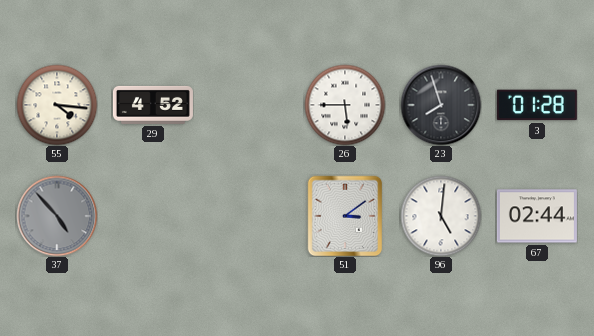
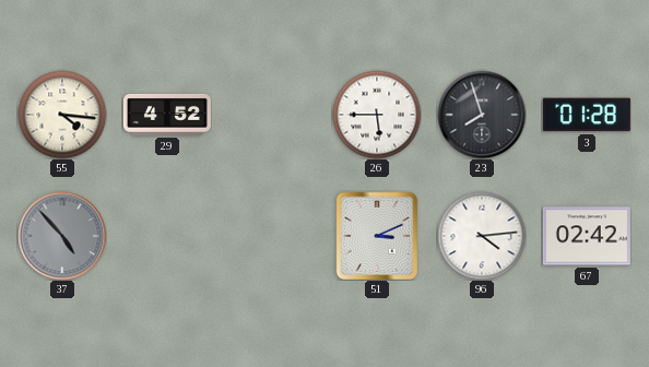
51: 3:09 -> 3:11 (377, 236)
96: 5:01 -> 4:14 (482, 236)
67: 02:44 -> 02:42 (587, 236)
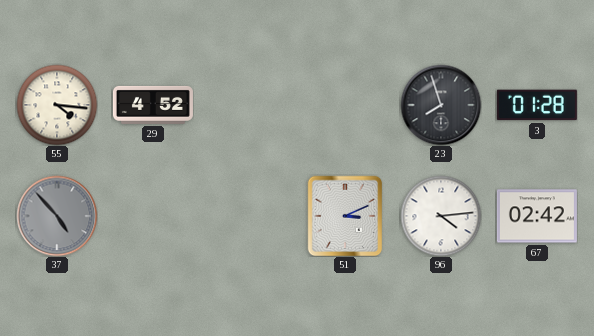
26: 5:45 -> none (377, 115)
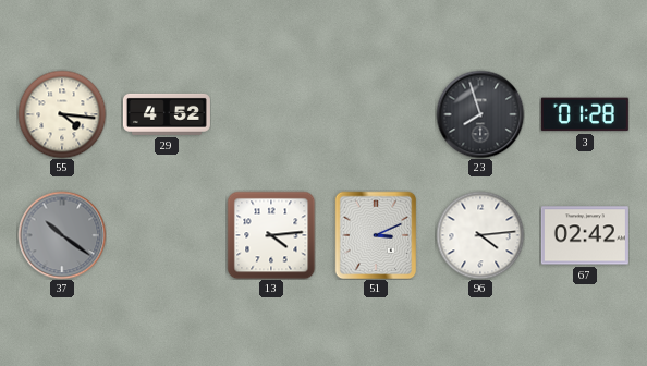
37: 4:53 -> 10:21 (62, 235)
13: none -> 4:14 (271, 235)
